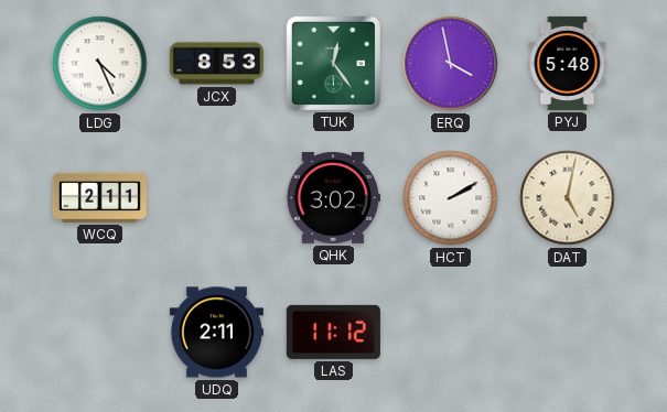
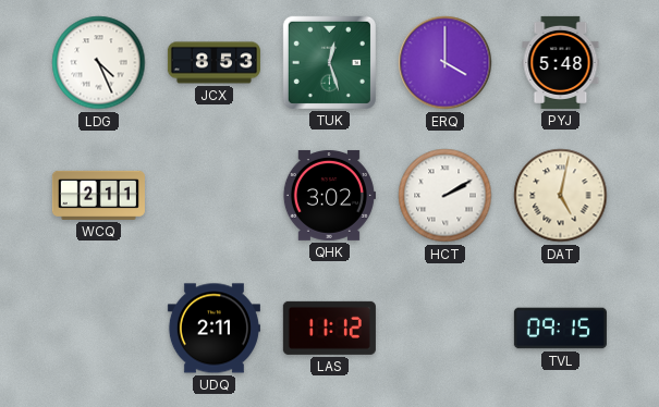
TUK: 12:24 -> 12:27 (329, 62)
ERQ: 3:58 -> 4:00 (446, 63)
TVL: none -> 09:15 (560, 329)
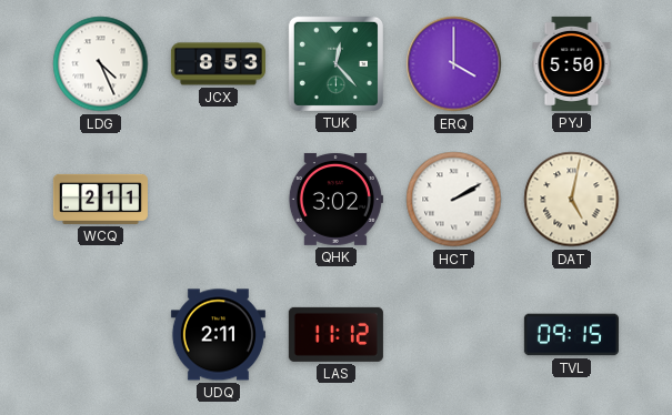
TUK: 12:27 -> 12:23 (335, 63)
PYJ: 5:48 -> 5:50 (572, 63)
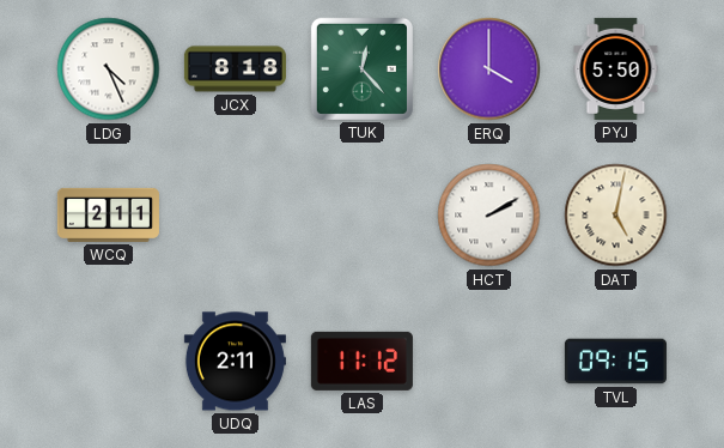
JCX: 8:53 -> 8:18 (235, 69)
QHK: 3:02 -> none (335, 199)
